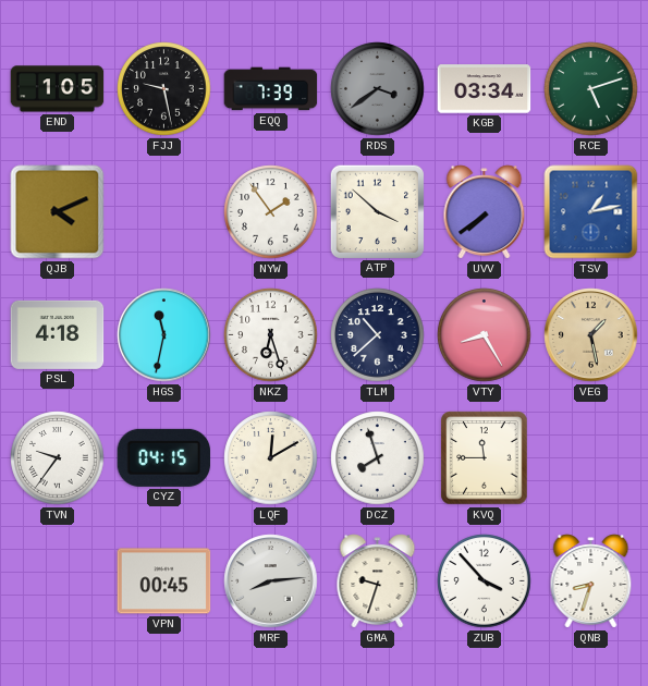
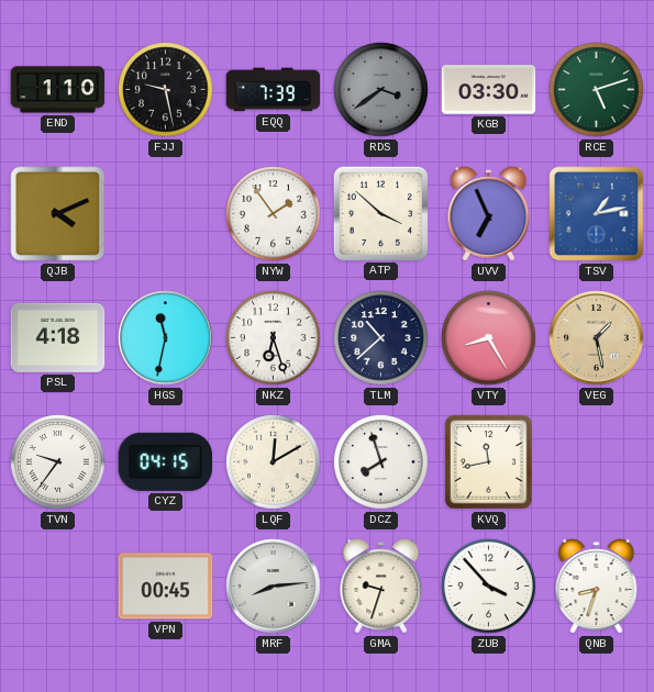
END: 1:05 -> 1:10 (58, 90)
KGB: 03:34 -> 03:30 (489, 90)
UVV: 7:39 -> 6:56 (489, 214)
KVQ: 11:45 -> 11:43 (489, 462)
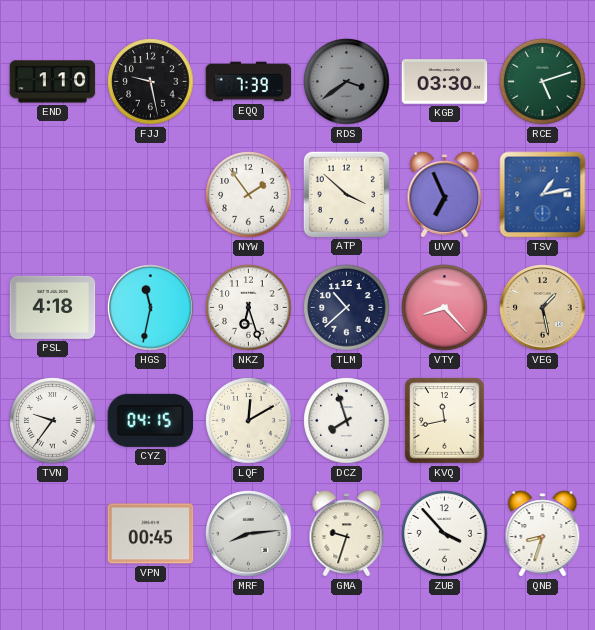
QJB: 4:11 -> none (58, 214)
VTY: 8:25 -> 8:23 (445, 308)
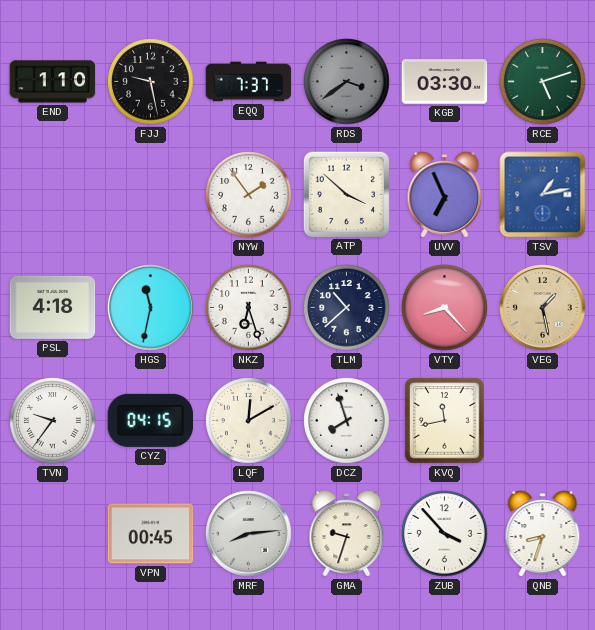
EQQ: 7:39 -> 7:37 (249, 82)
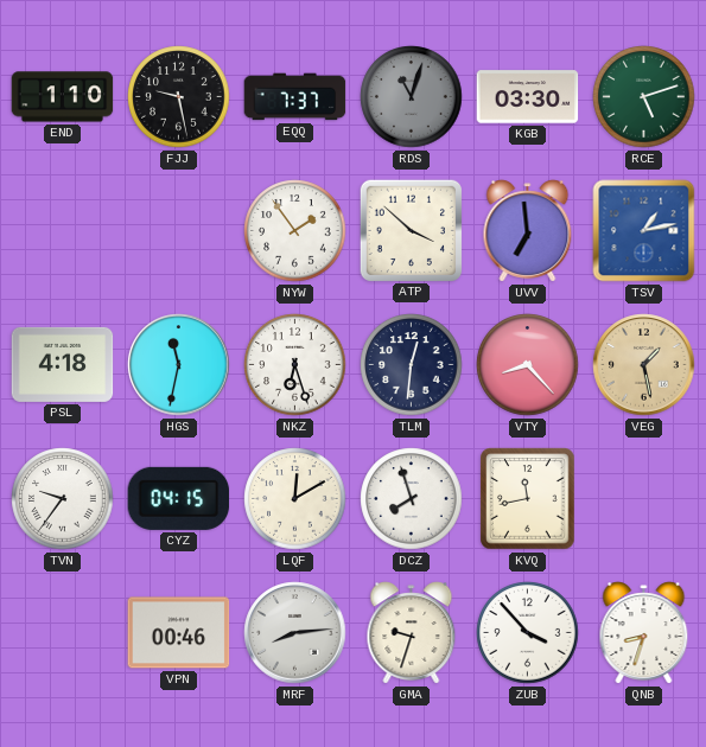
RDS: 3:39 -> 11:03 (412, 97)
UVV: 6:56 -> 6:59 (528, 231)
TLM: 10:38 -> 12:31 (412, 365)
VPN: 00:45 -> 00:46 (179, 633)
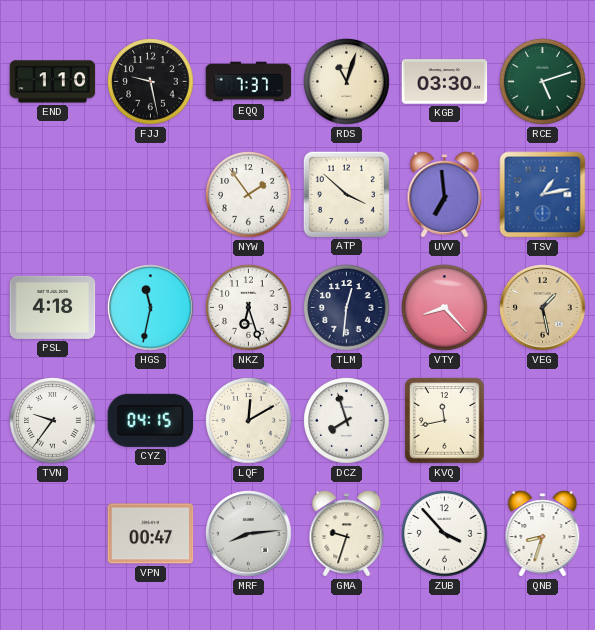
RDS dial: grey -> cream (347, 82)
VPN: 00:46 -> 00:47 (151, 534)
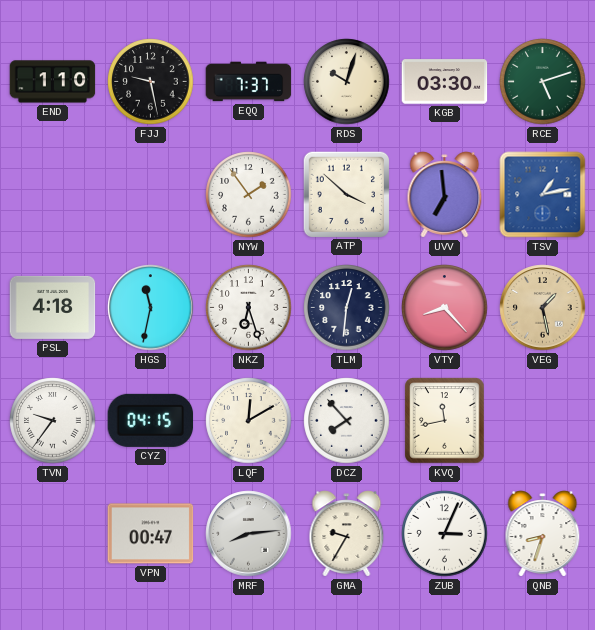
RDS: 11:03 -> 10:03 (347, 82)
DCZ: 7:57 -> 7:53 (347, 421)
GMA: 9:33 -> 9:35 (347, 534)
ZUB: 3:53 -> 3:04 (445, 534)
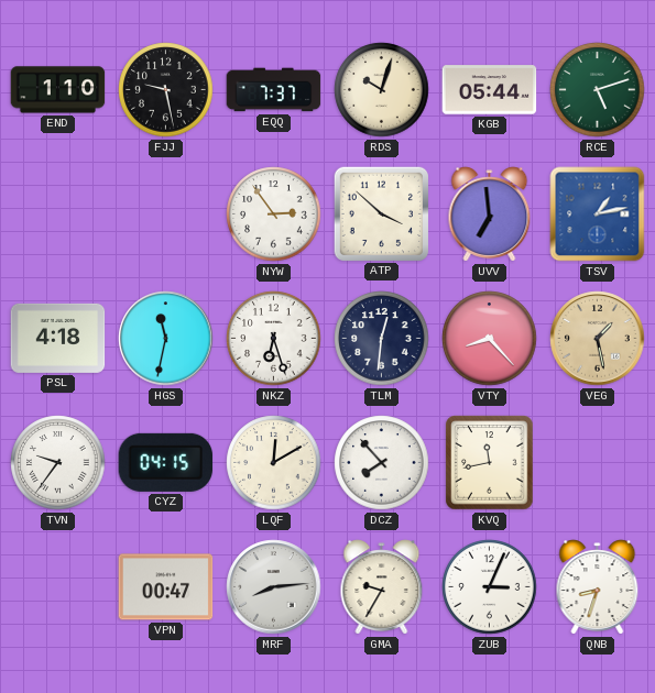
KGB: 03:30 -> 05:44 (490, 90)
NYW: 1:54 -> 2:54 (274, 215)
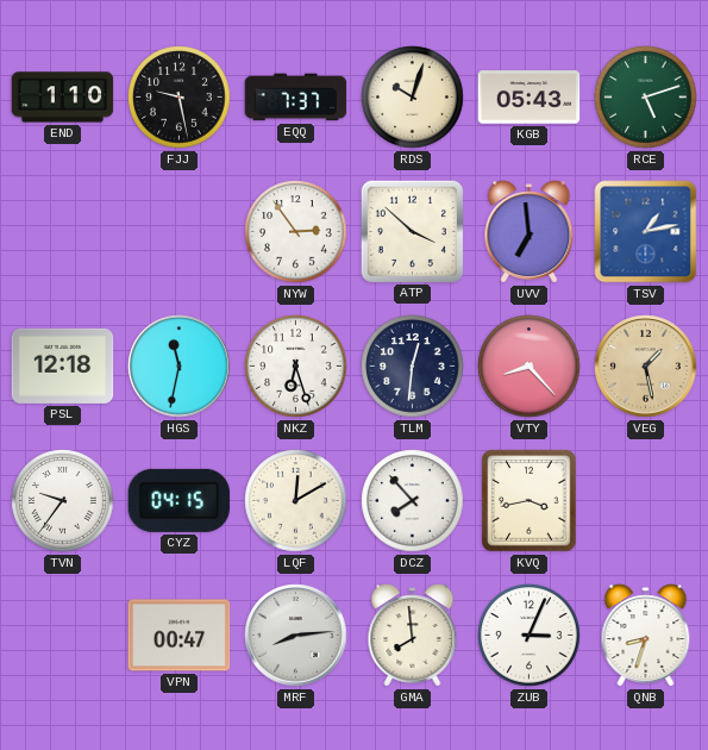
KGB: 05:44 -> 05:43 (530, 98)
PSL: 4:18 -> 12:18 (63, 365)
KVQ: 11:43 -> 3:43 (530, 501)
GMA: 9:35 -> 7:59 (413, 636)
